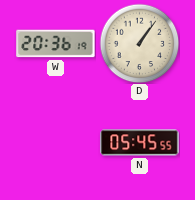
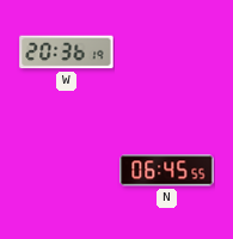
D: 1:06 -> none (139, 43)
N: 05:45 -> 06:45 (167, 171)
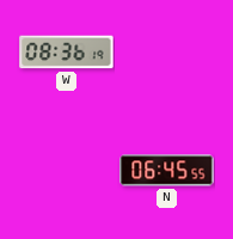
W: 20:36 -> 08:36 (67, 53)
